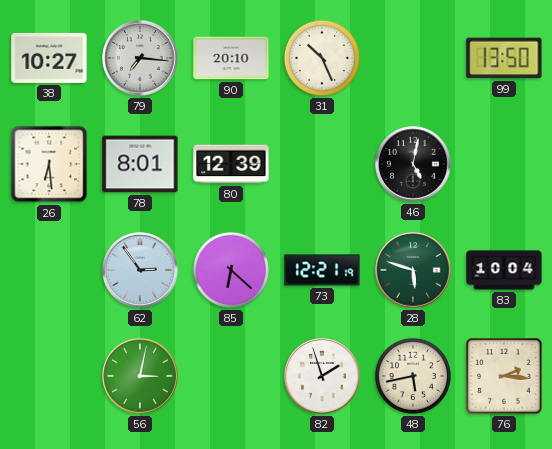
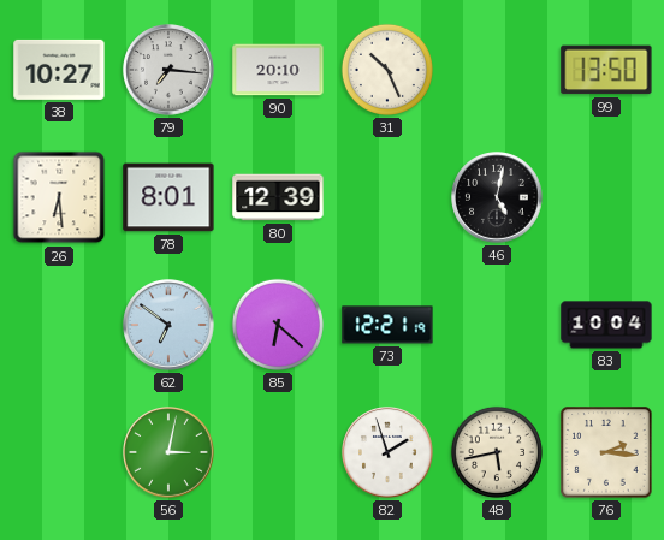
62: 2:54 -> 6:51 (168, 325)
28: 5:48 -> none (413, 270)
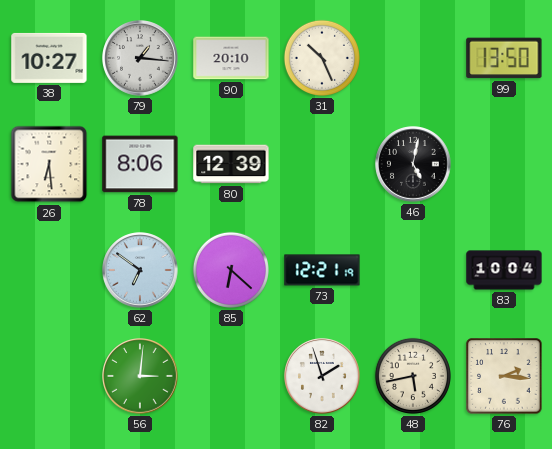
79: 7:16 -> 1:16 (140, 58)
78: 8:01 -> 8:06 (140, 164)
56: 3:02 -> 3:01 (140, 376)
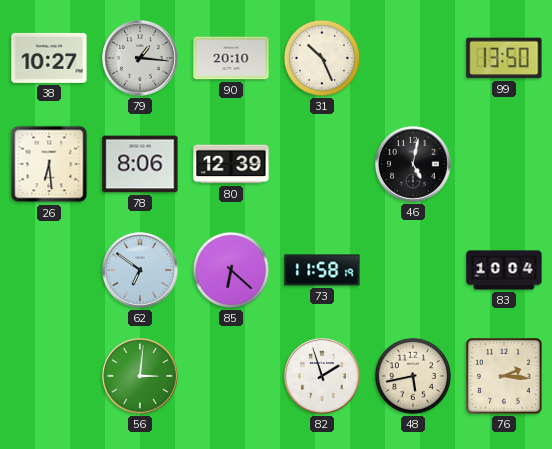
73: 12:21 -> 11:58 (322, 270)
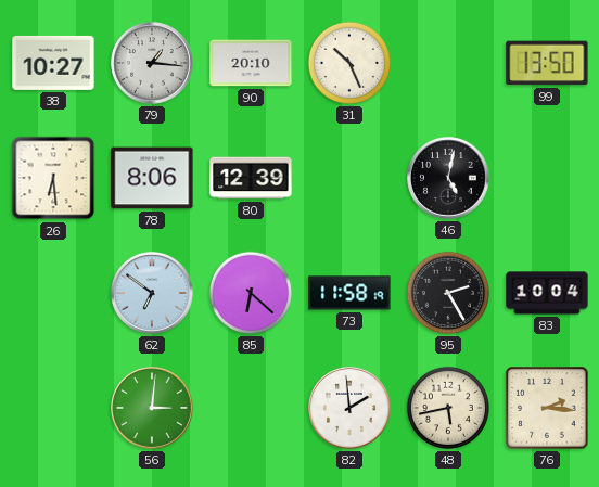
95: none -> 2:25 (448, 293)
82: 1:57 -> 1:59 (349, 408)
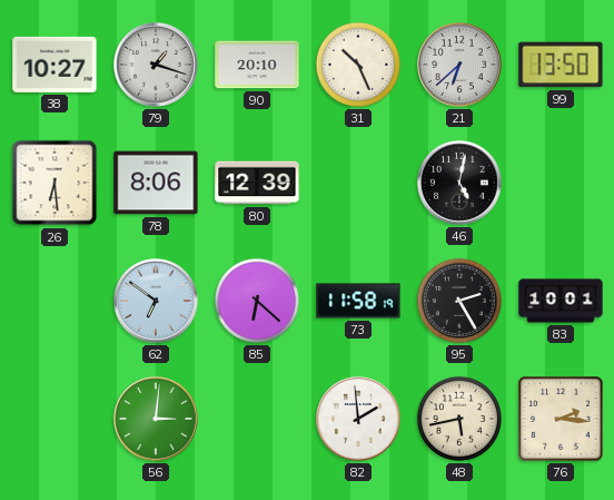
79: 1:16 -> 1:18 (156, 65)
21: none -> 6:38 (459, 65)
83: 10:04 -> 10:01 (561, 301)
